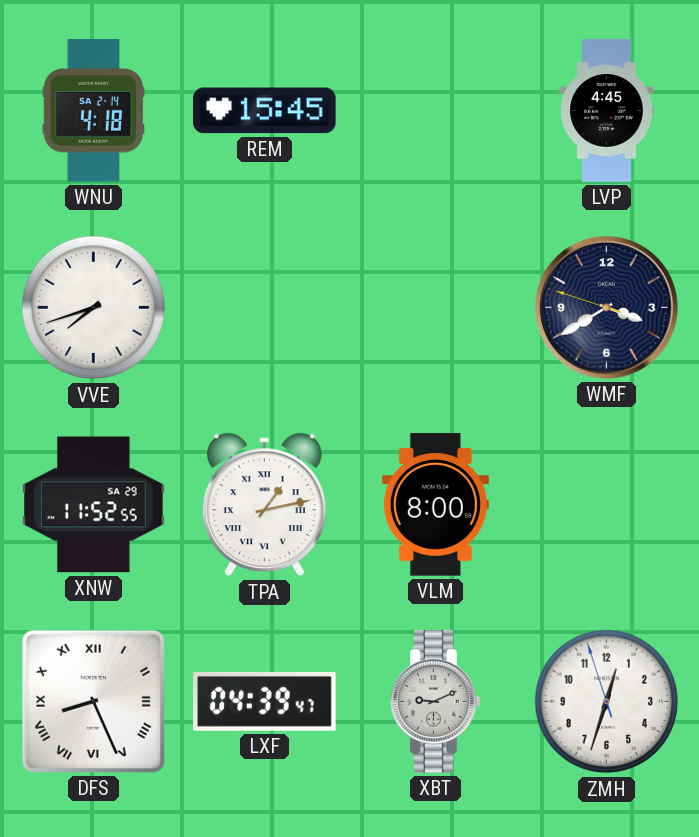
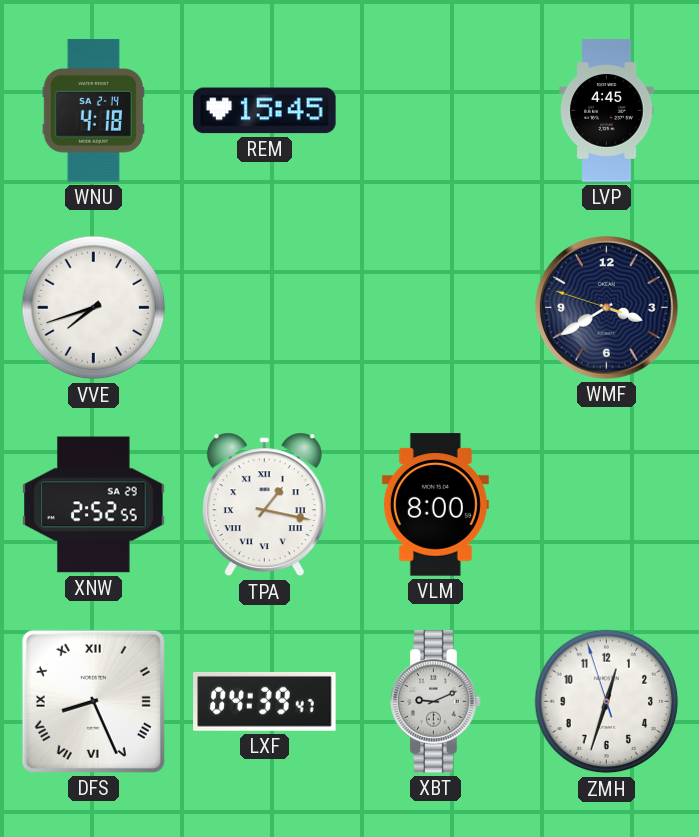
XNW: 11:52 -> 2:52 (94, 505)
TPA: 1:13 -> 1:17 (264, 505)
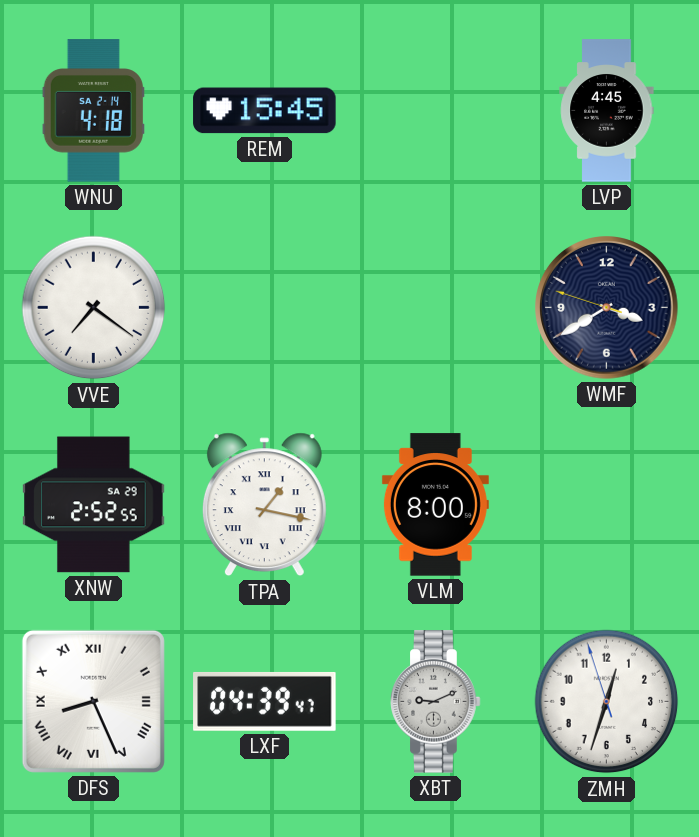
VVE: 7:42 -> 7:21 (94, 308)
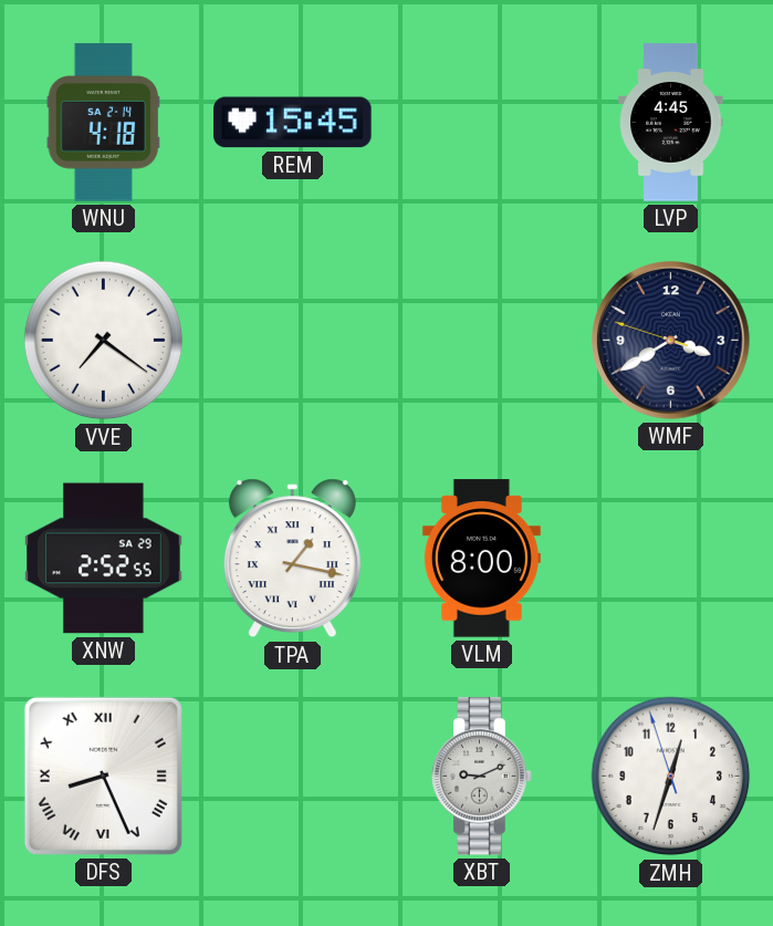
LXF: 04:39 -> none (265, 701)
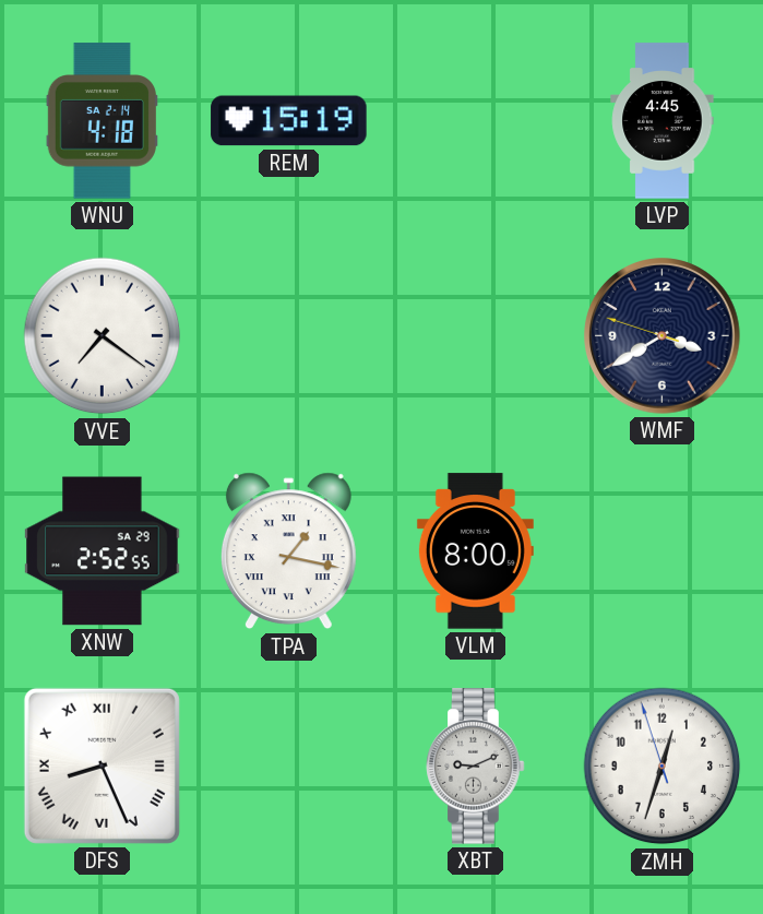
REM: 15:45 -> 15:19 (289, 121)
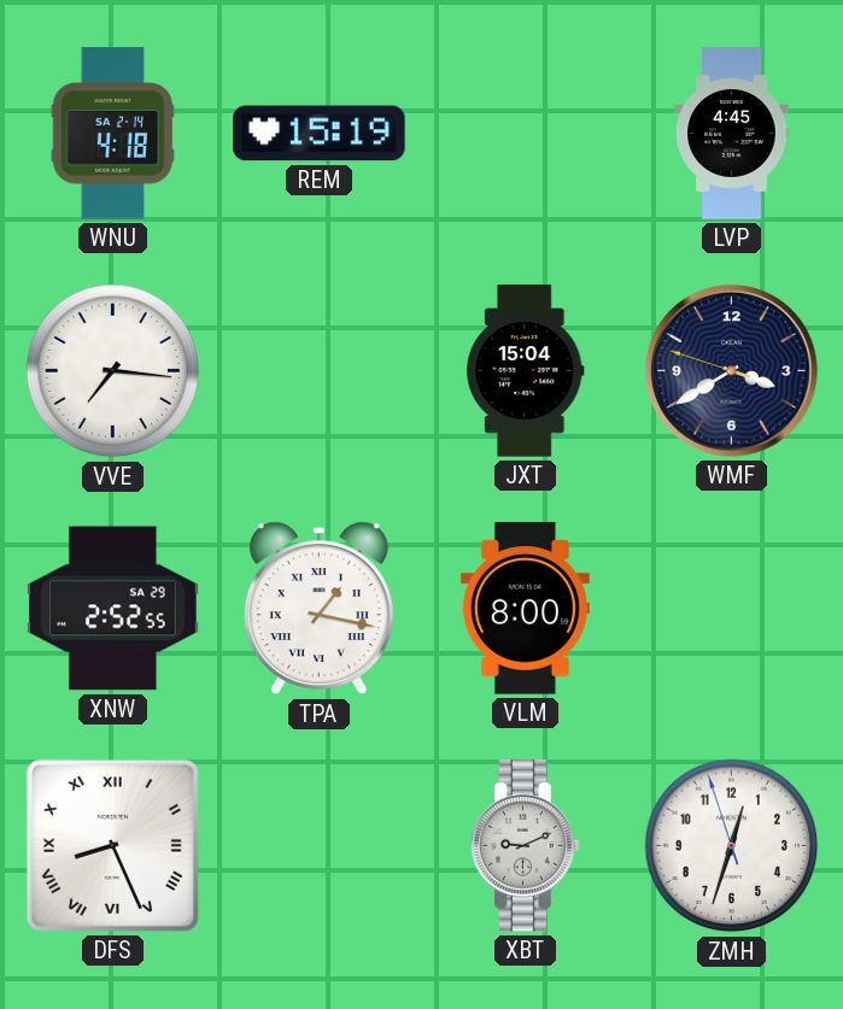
VVE: 7:21 -> 7:16 (113, 371)
JXT: none -> 15:04 (526, 371)
